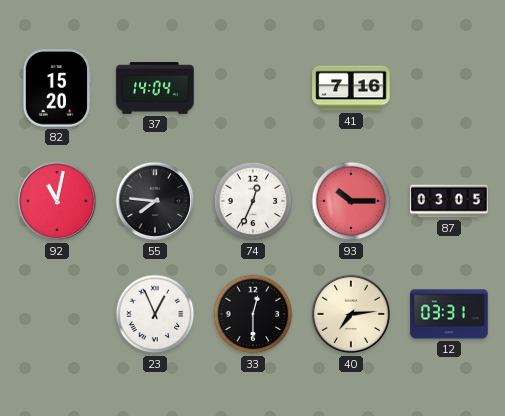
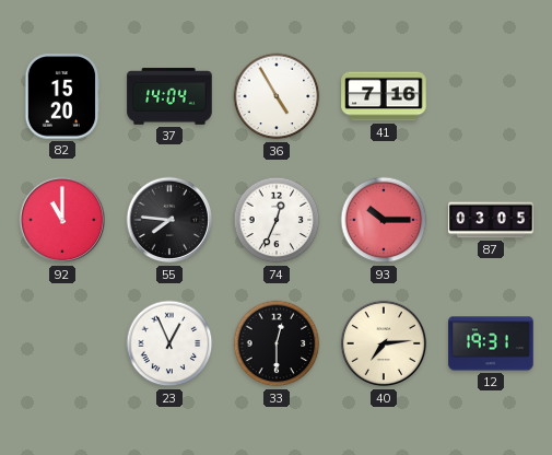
36: none -> 4:55 (277, 96)
92: 11:02 -> 11:00 (62, 220)
12: 03:31 -> 19:31 (491, 343)
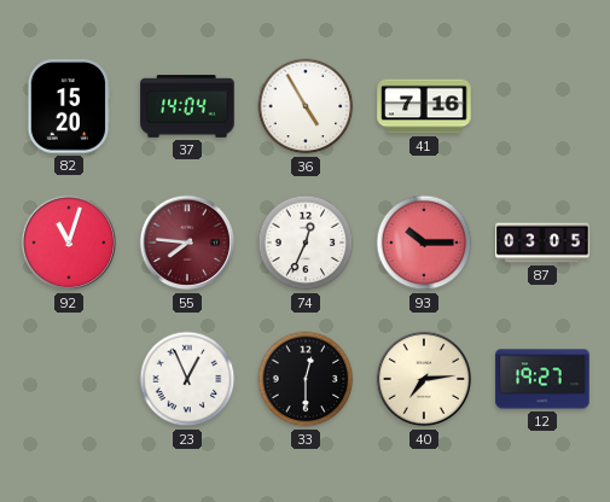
92: 11:00 -> 11:03 (69, 243)
55 dial: black -> burgundy (187, 243)
12: 19:31 -> 19:27 (542, 379)
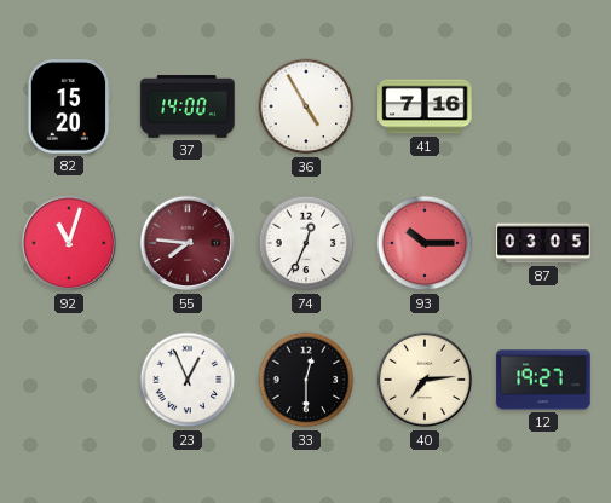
37: 14:04 -> 14:00 (188, 106)
